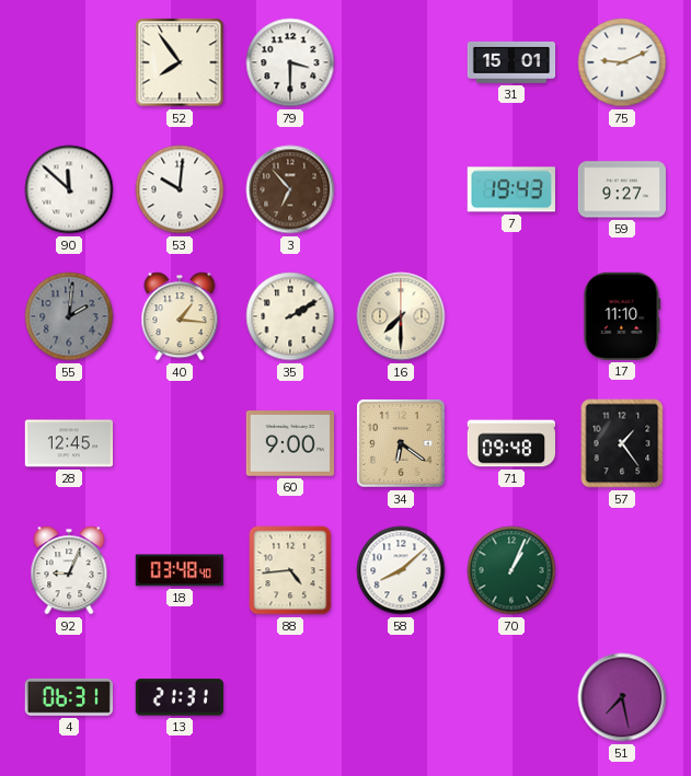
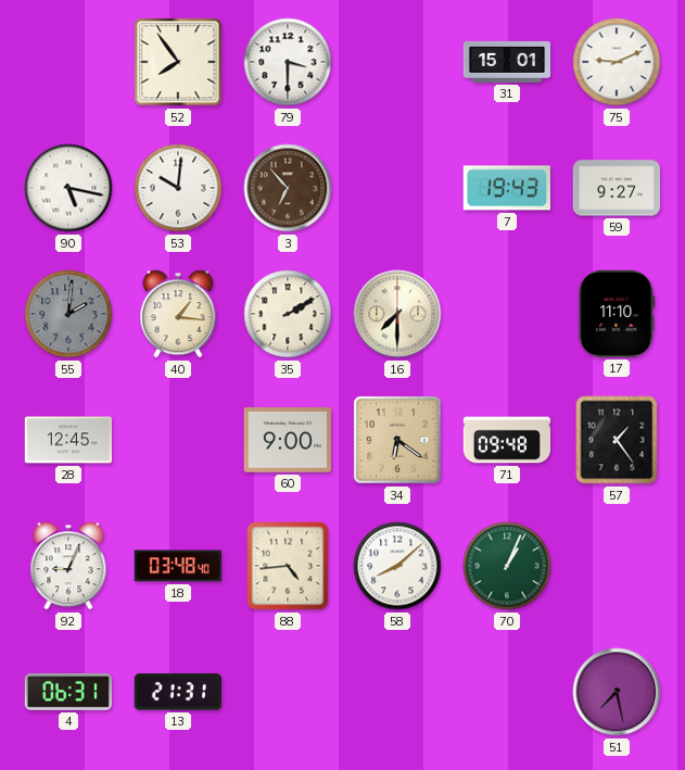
90: 11:52 -> 5:17 (68, 188)
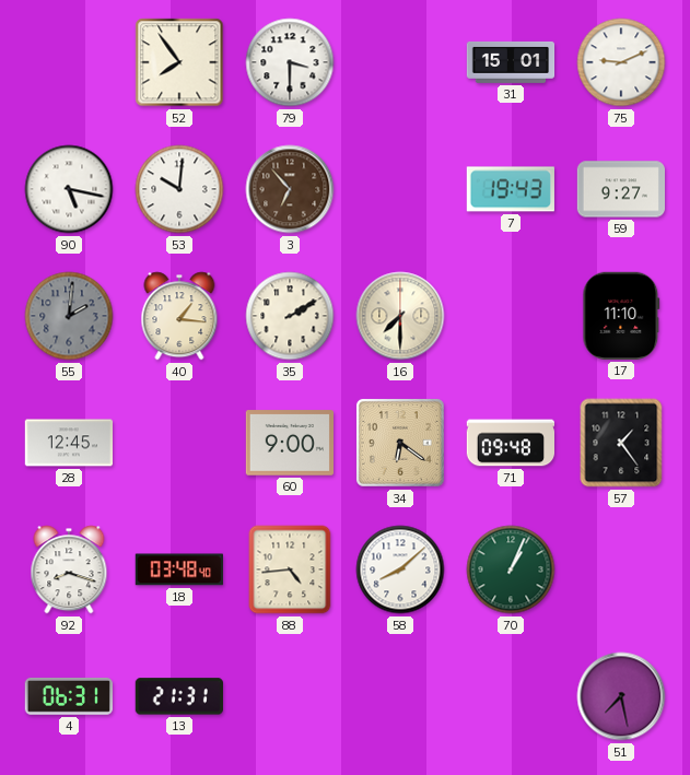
92: 9:04 -> 8:18 (69, 569)
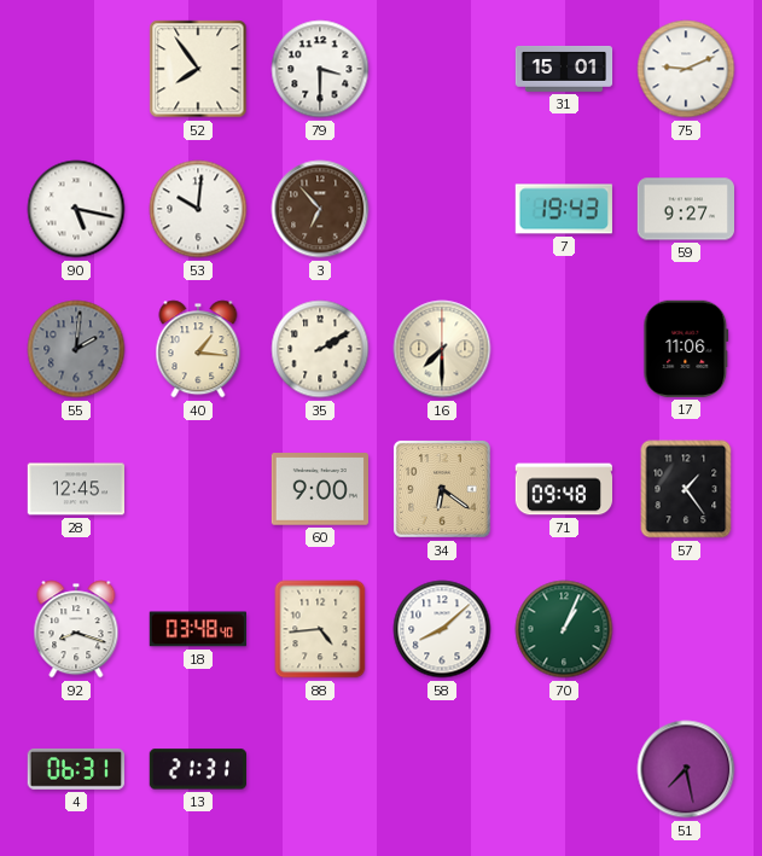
17: 11:10 -> 11:06 (686, 349)
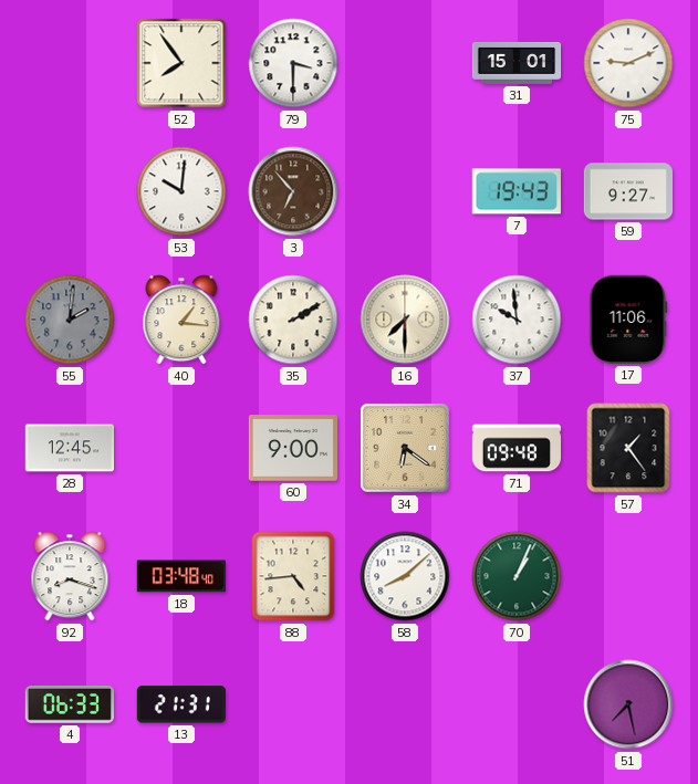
90: 5:17 -> none (76, 209)
37: none -> 9:59 (517, 320)
4: 06:31 -> 06:33 (70, 704)
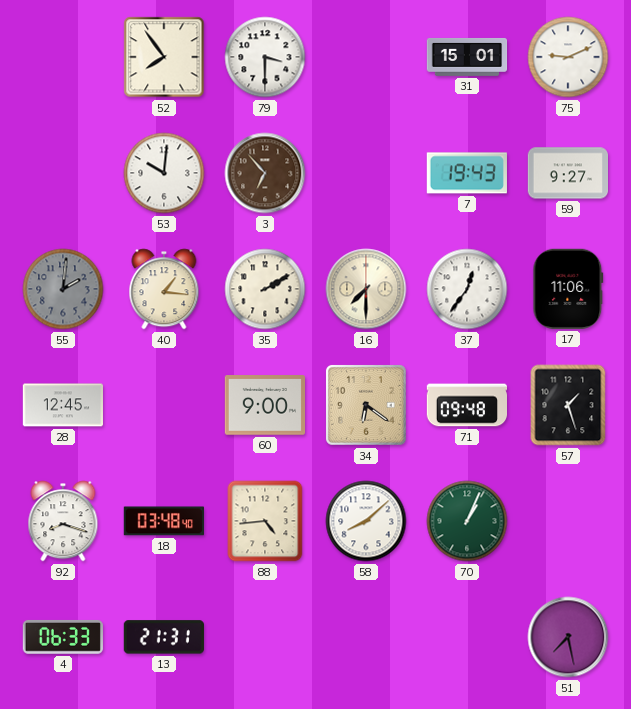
37: 9:59 -> 12:36 (467, 289)
57: 1:24 -> 1:27 (568, 405)
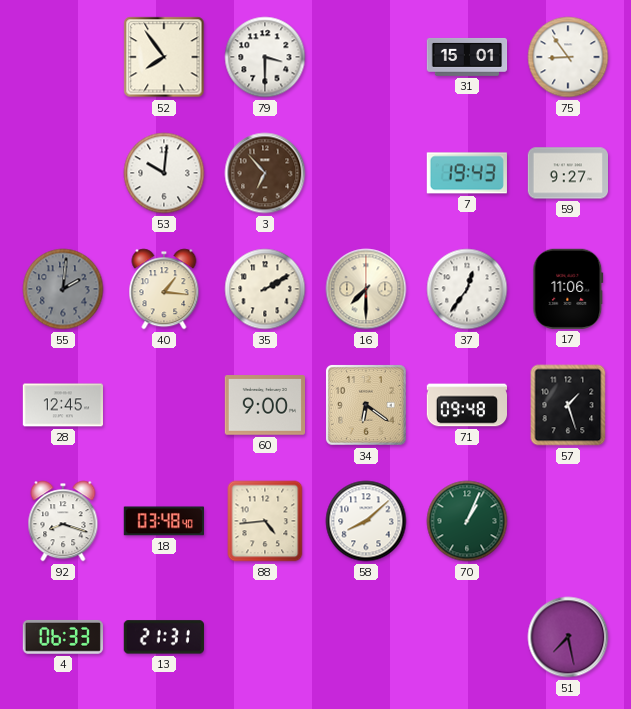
75: 9:11 -> 8:54 (568, 57)
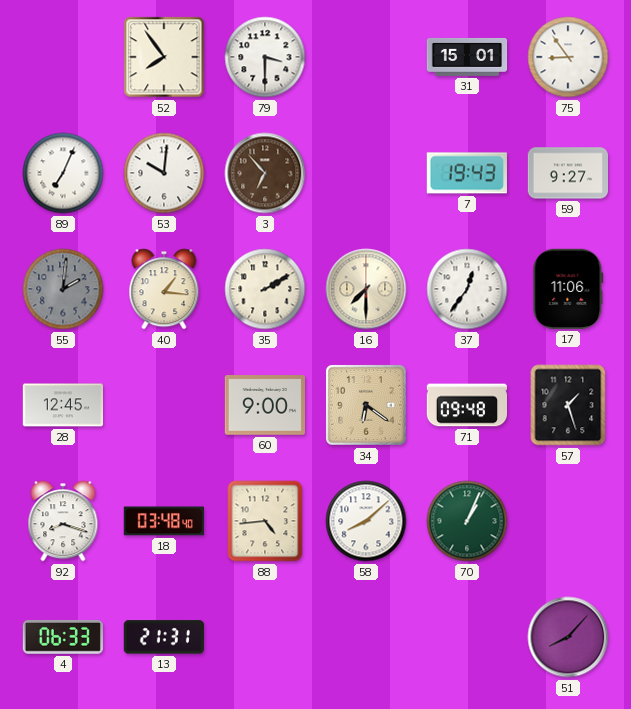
89: none -> 7:04 (63, 173)
51: 7:28 -> 8:07 (568, 637)
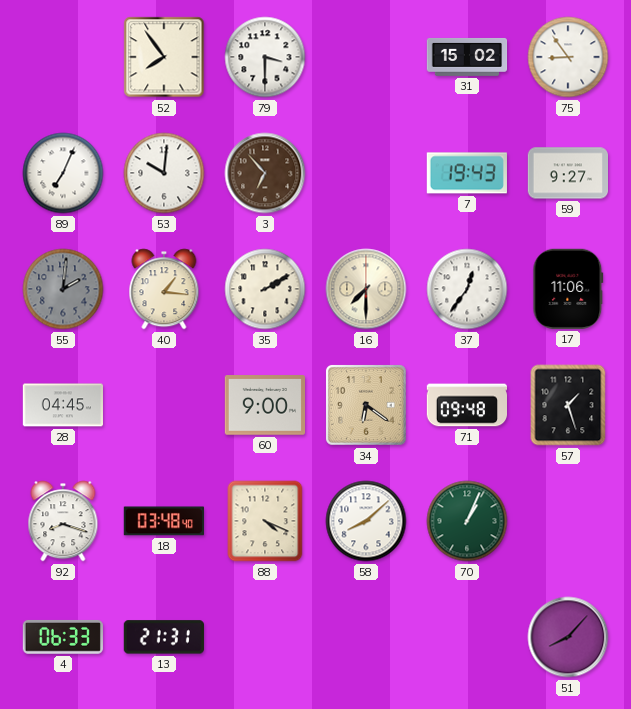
31: 15:01 -> 15:02 (467, 57)
28: 12:45 -> 04:45 (62, 405)
88: 4:44 -> 4:19 (265, 521)
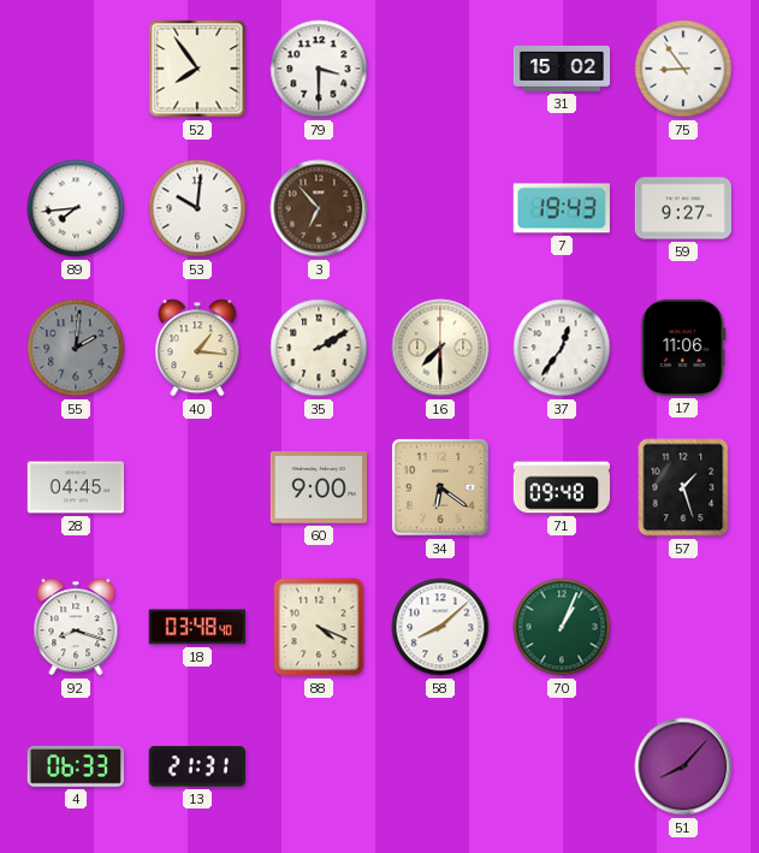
89: 7:04 -> 7:44 (76, 208)
